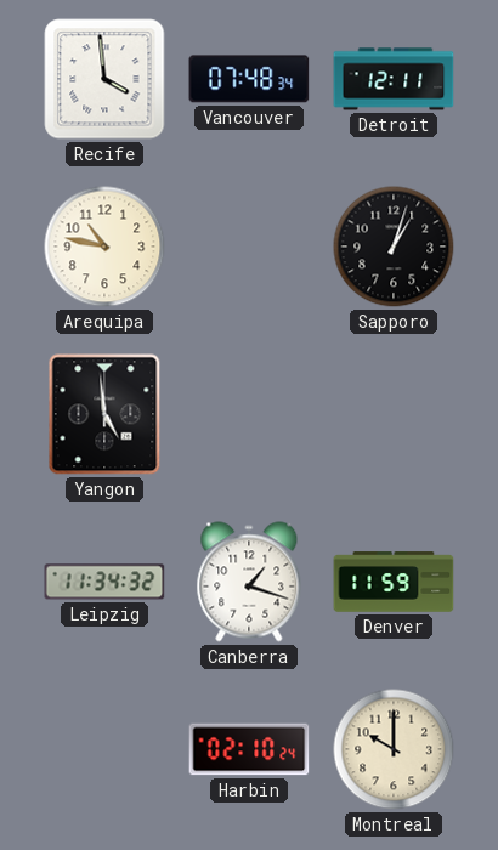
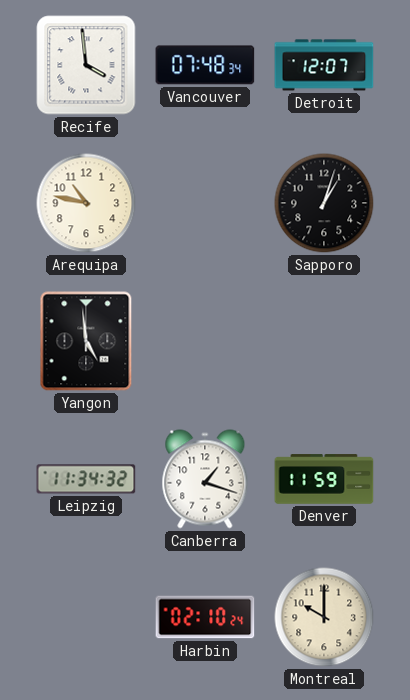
Detroit: 12:11 -> 12:07 (324, 65)
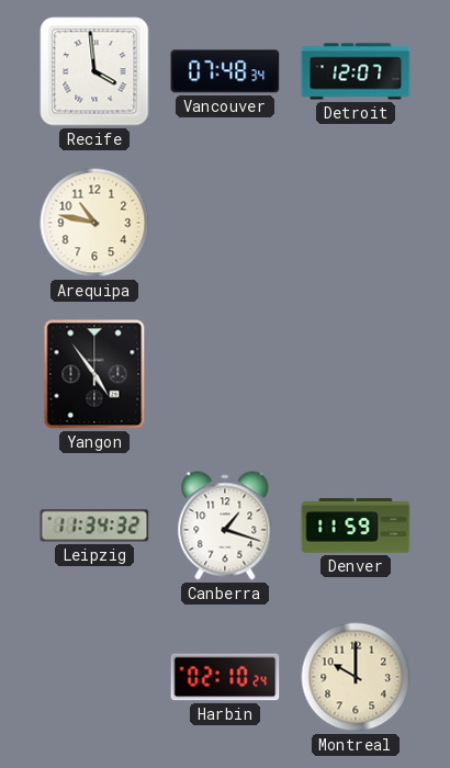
Sapporo: 1:03 -> none (324, 203)
Yangon: 4:59 -> 4:54 (94, 374)
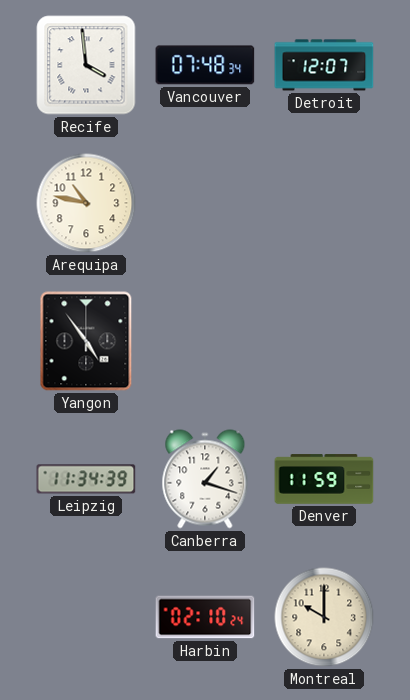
Leipzig: 11:34:32 -> 11:34:39 (86, 479)
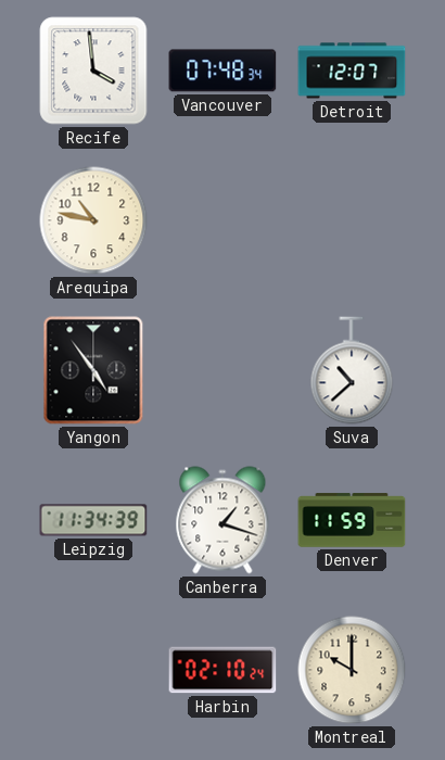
Suva: none -> 10:38 (352, 370)
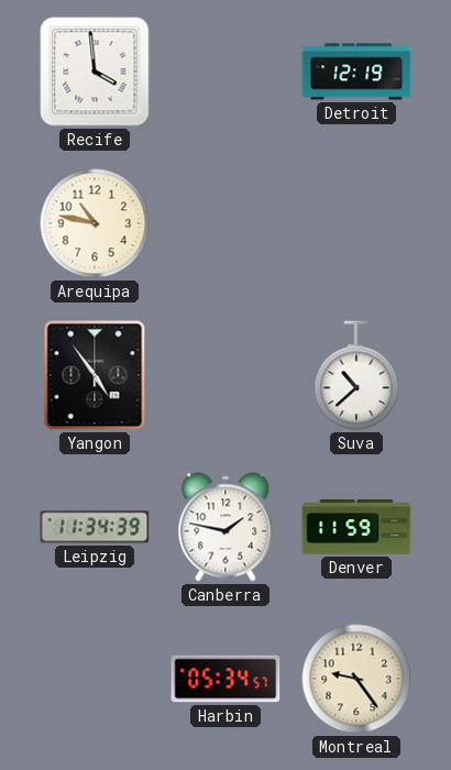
Vancouver: 07:48 -> none (223, 71)
Detroit: 12:07 -> 12:19 (356, 71)
Canberra: 1:18 -> 1:47 (226, 527)
Harbin: 02:10 -> 05:34 (226, 679)
Montreal: 10:00 -> 9:24 (356, 679)
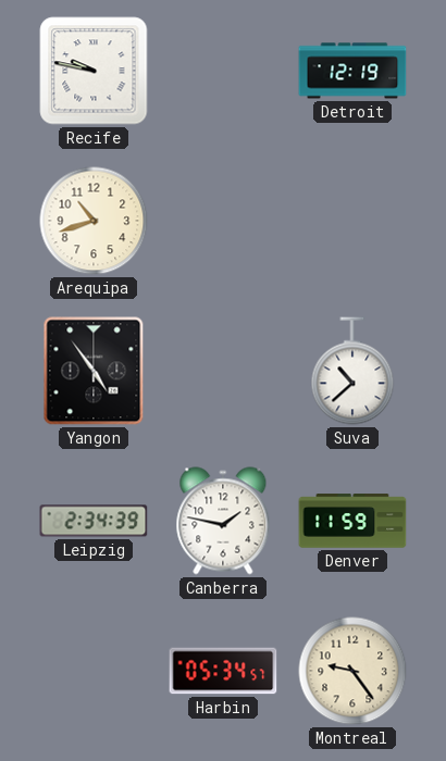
Recife: 3:59 -> 9:47 (94, 71)
Arequipa: 10:47 -> 10:42 (94, 221)
Leipzig: 11:34 -> 2:34 (94, 521)
